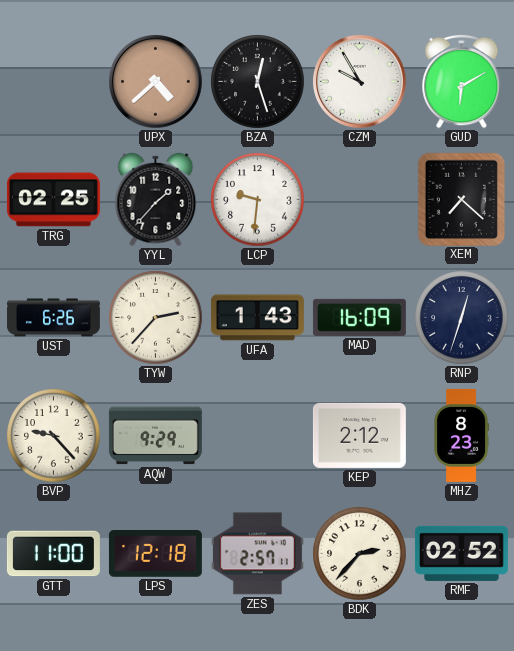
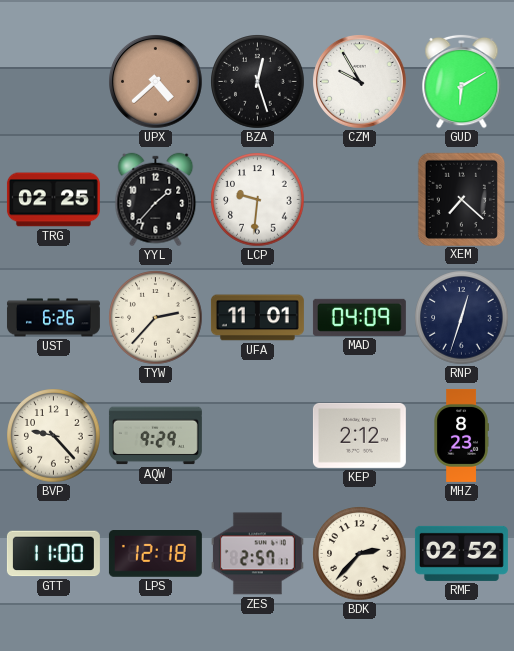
UFA: 1:43 -> 11:01 (257, 318)
MAD: 16:09 -> 04:09 (359, 317)
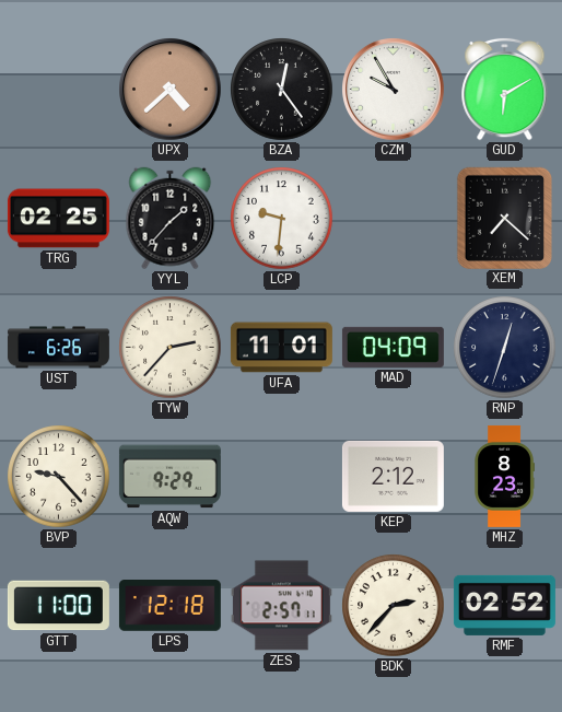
BZA: 12:27 -> 12:24 (282, 90)
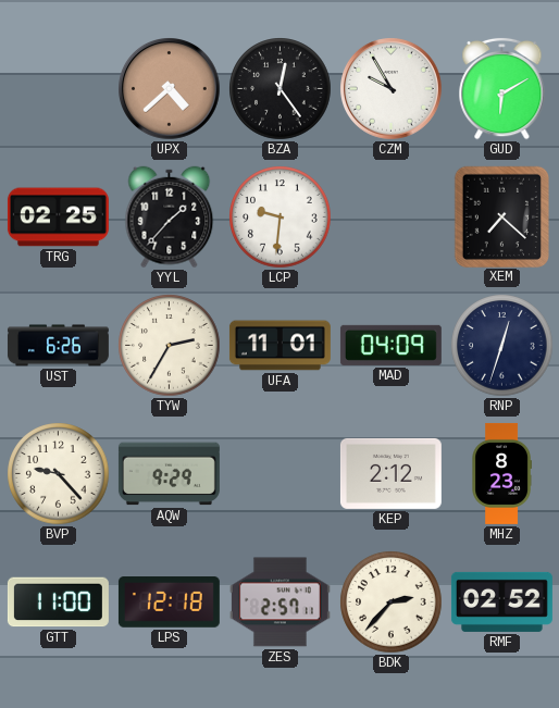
TYW: 2:37 -> 2:35 (170, 346)
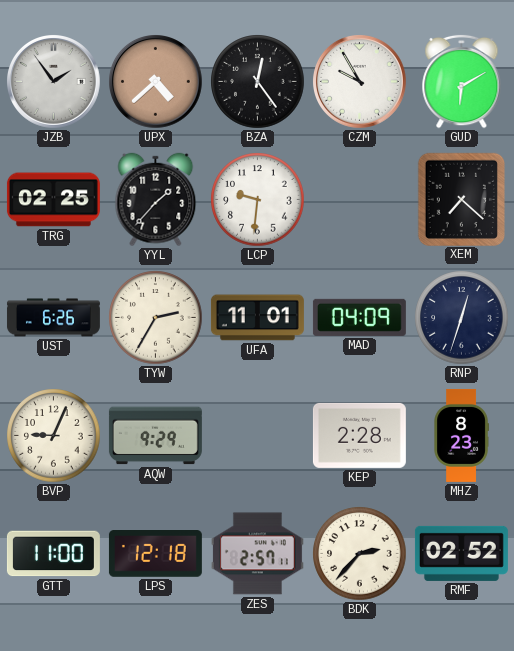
JZB: none -> 1:54 (54, 82)
BVP: 9:23 -> 9:04 (54, 436)
KEP: 2:12 -> 2:28 (359, 435)
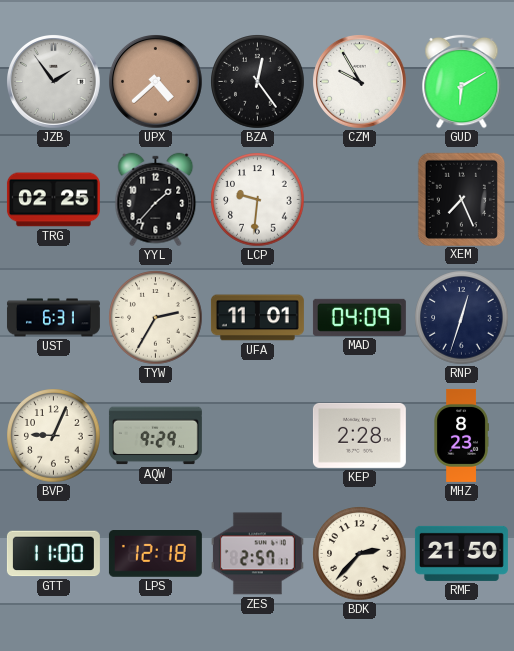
XEM: 7:22 -> 7:26 (461, 199)
UST: 6:26 -> 6:31 (53, 318)
RMF: 02:52 -> 21:50 (461, 553)
